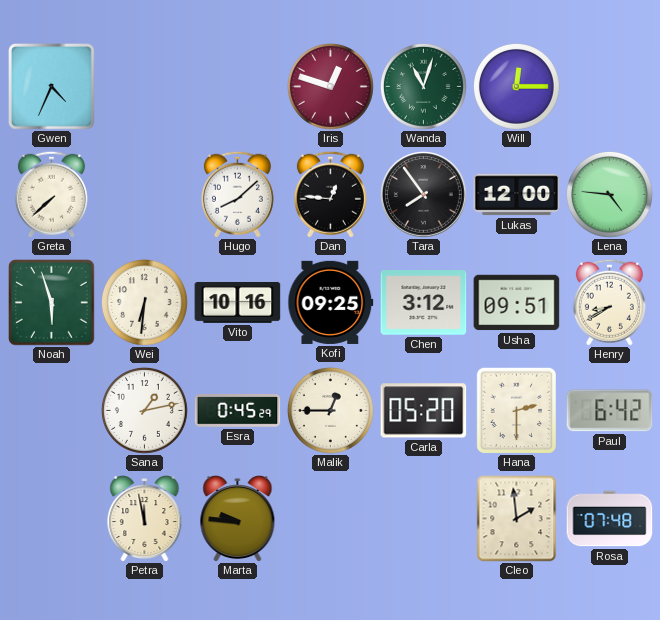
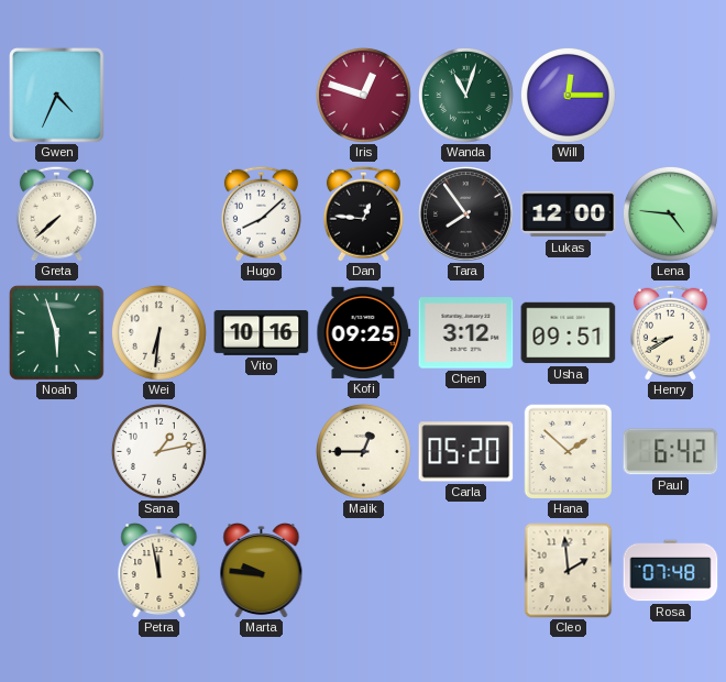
Esra: 0:45 -> none (238, 411)
Hana: 2:30 -> 1:52 (568, 451)
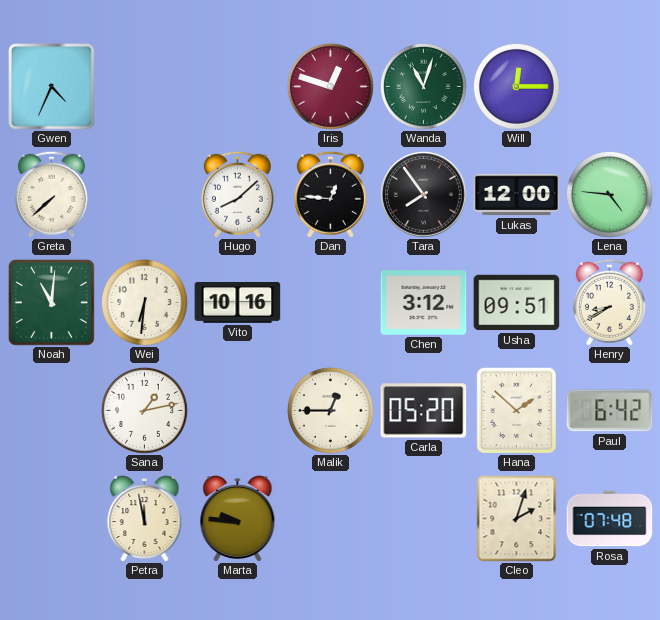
Noah: 5:57 -> 11:01 (52, 303)
Kofi: 09:25 -> none (364, 332)
Cleo: 1:59 -> 2:03 (517, 519)
